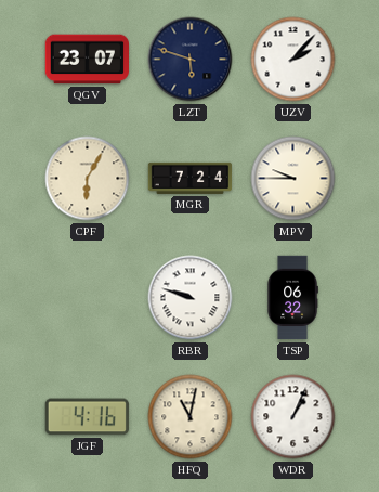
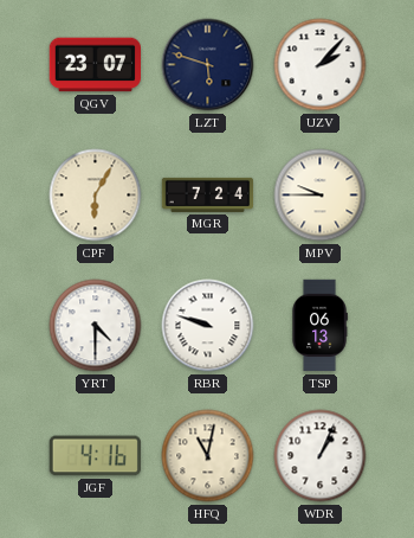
YRT: none -> 4:30 (96, 326)
TSP: 06:32 -> 06:13 (319, 326)
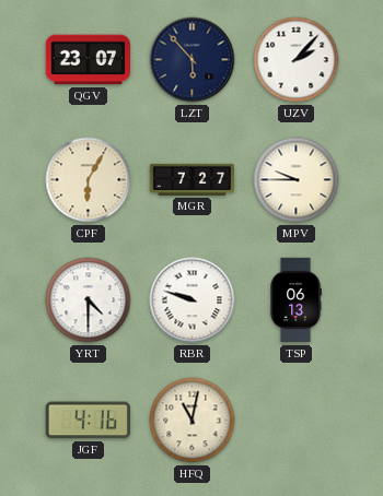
LZT: 5:48 -> 5:53 (193, 60)
MGR: 7:24 -> 7:27 (193, 179)
WDR: 1:04 -> none (321, 456)
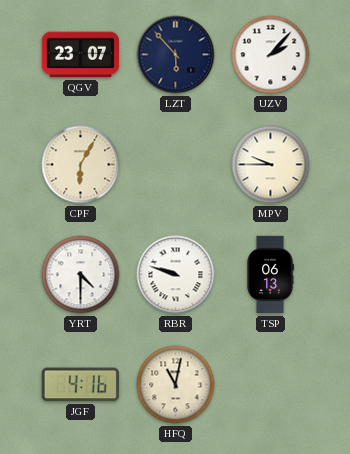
MGR: 7:27 -> none (193, 179)
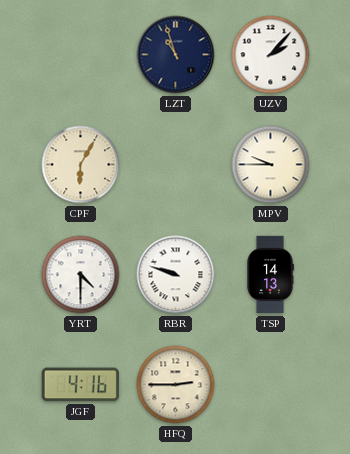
QGV: 23:07 -> none (80, 55)
LZT: 5:53 -> 10:57 (176, 55)
TSP: 06:13 -> 14:13 (270, 275)
HFQ: 11:02 -> 2:45 (176, 385)
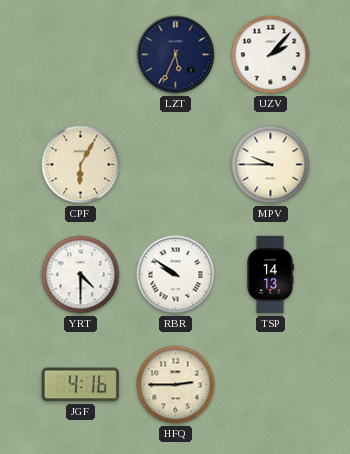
LZT: 10:57 -> 5:34 (176, 55)
RBR: 9:48 -> 9:51 (176, 275)
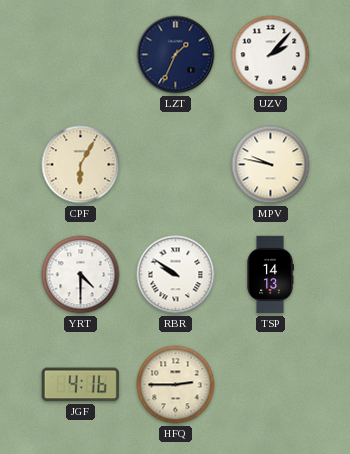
LZT: 5:34 -> 1:34 (176, 55)
MPV: 9:45 -> 9:47 (271, 165)
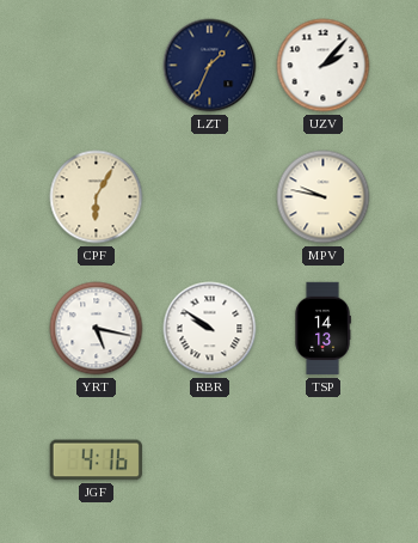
YRT: 4:30 -> 5:17 (97, 329)
HFQ: 2:45 -> none (176, 385)
